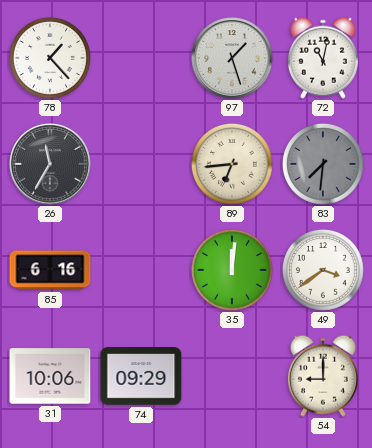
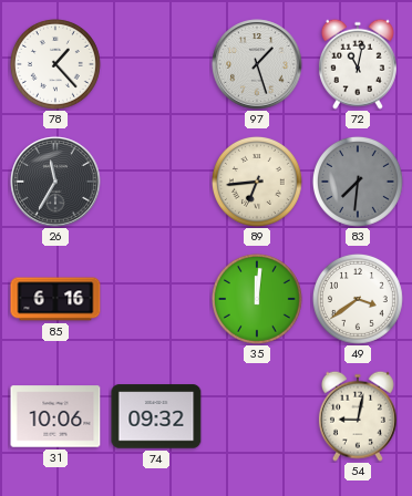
74: 09:29 -> 09:32 (156, 416)
54: 9:00 -> 9:02 (358, 416)
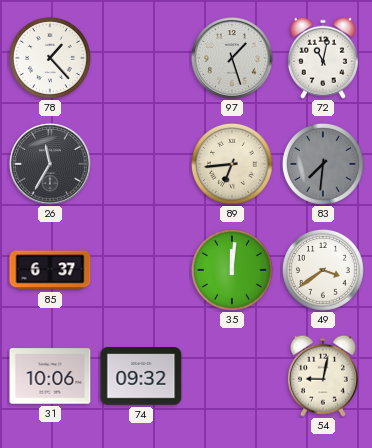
85: 6:16 -> 6:37 (50, 270)
